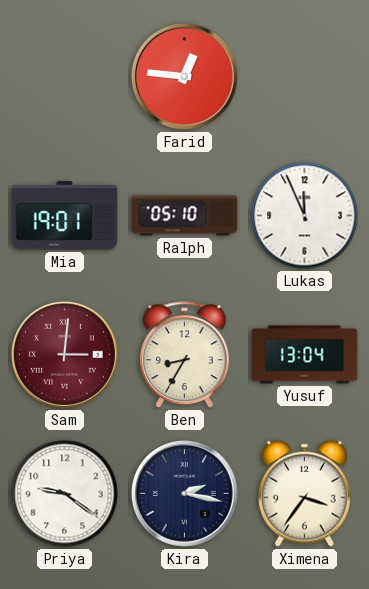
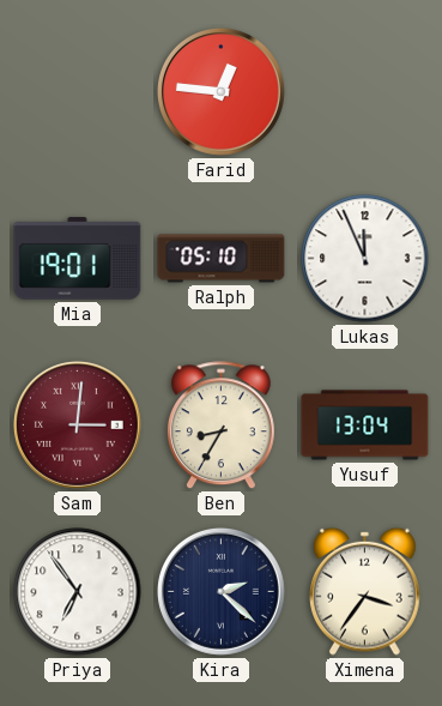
Priya: 9:21 -> 6:54 (78, 592)
Kira: 2:17 -> 2:22 (220, 591)
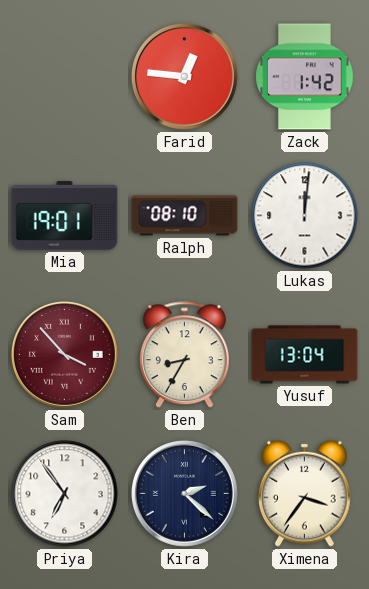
Zack: none -> 1:42 (305, 77)
Ralph: 05:10 -> 08:10 (185, 216)
Lukas: 11:56 -> 12:01 (305, 216)
Sam: 3:01 -> 3:53 (64, 354)
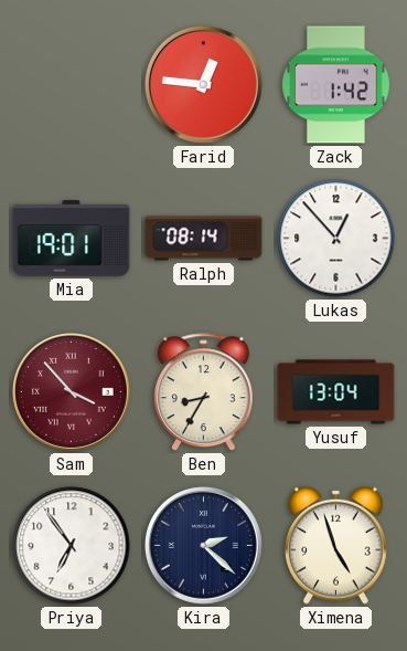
Ralph: 08:10 -> 08:14 (204, 239)
Lukas: 12:01 -> 12:53 (336, 239)
Ximena: 3:36 -> 4:57 (336, 545)
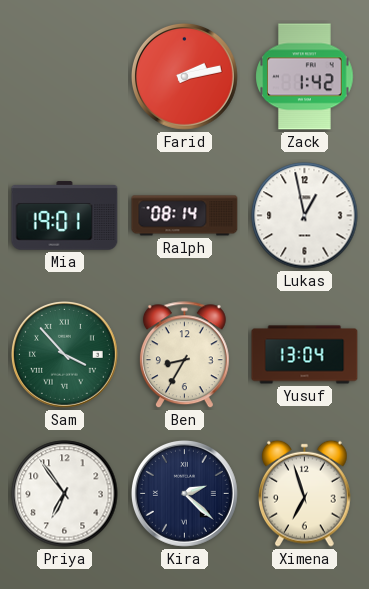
Farid: 12:46 -> 2:13 (184, 76)
Lukas: 12:53 -> 12:58 (305, 216)
Sam dial: burgundy -> green (64, 354)
Ximena: 4:57 -> 6:57 (305, 493)
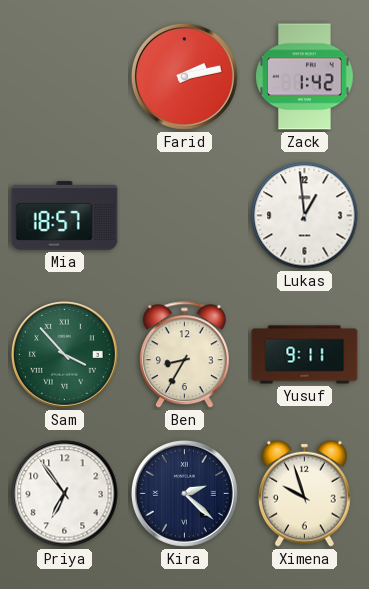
Mia: 19:01 -> 18:57 (65, 216)
Ralph: 08:14 -> none (185, 216)
Lukas: 12:58 -> 12:59 (305, 216)
Yusuf: 13:04 -> 9:11 (305, 355)
Ximena: 6:57 -> 9:57 (305, 493)
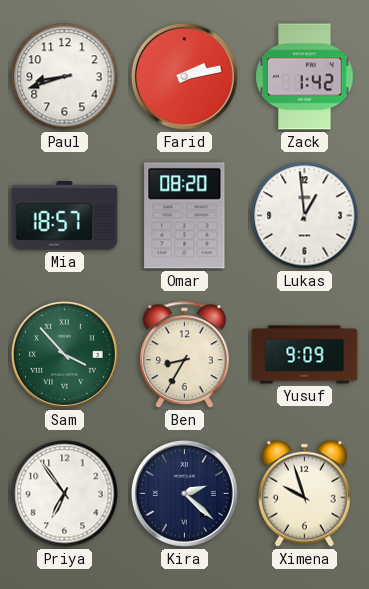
Paul: none -> 8:42 (65, 77)
Omar: none -> 08:20 (185, 216)
Yusuf: 9:11 -> 9:09 (305, 355)
